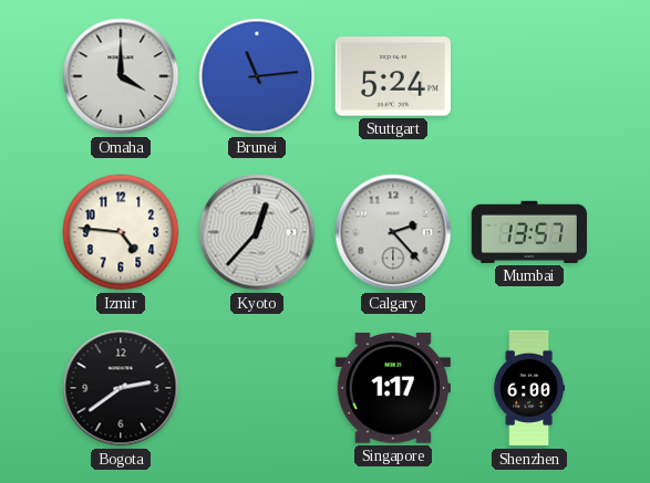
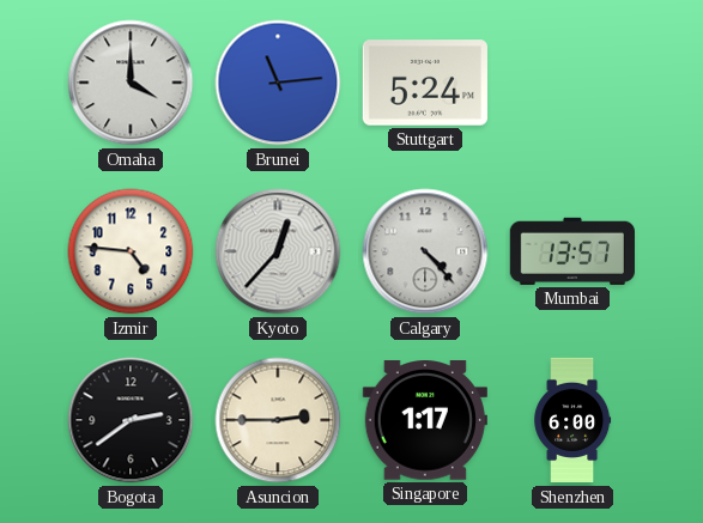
Calgary: 2:23 -> 4:23 (425, 251)
Asuncion: none -> 2:45 (278, 420)
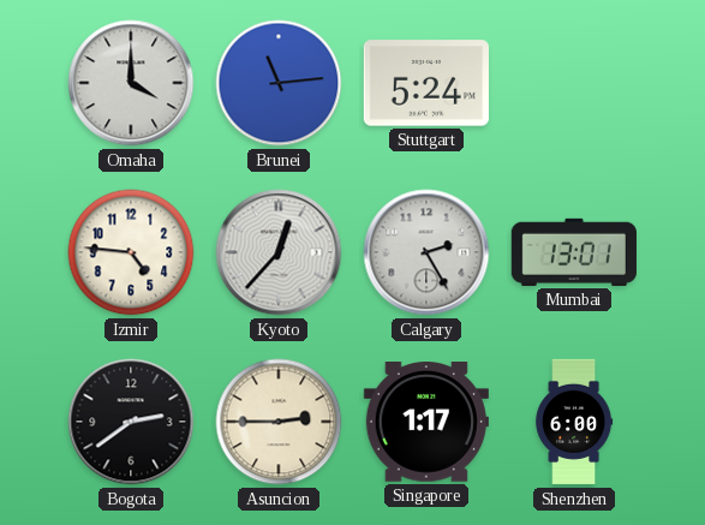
Calgary: 4:23 -> 2:25 (426, 252)
Mumbai: 13:57 -> 13:01 (574, 252)
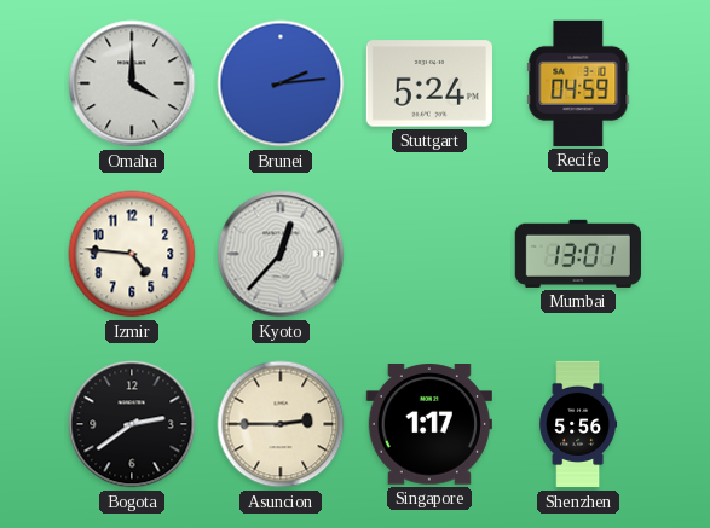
Brunei: 11:14 -> 2:14 (281, 83)
Recife: none -> 04:59 (578, 83)
Calgary: 2:25 -> none (426, 252)
Shenzhen: 6:00 -> 5:56 (578, 424)
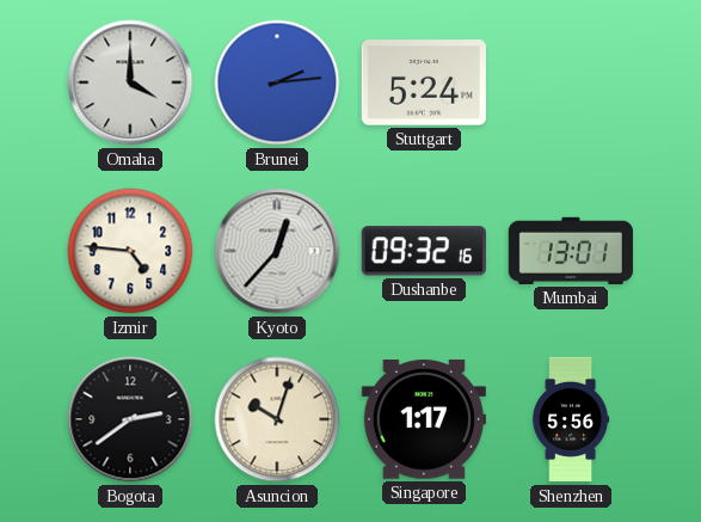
Recife: 04:59 -> none (578, 83)
Dushanbe: none -> 09:32 (424, 251)
Asuncion: 2:45 -> 10:03 (277, 419)
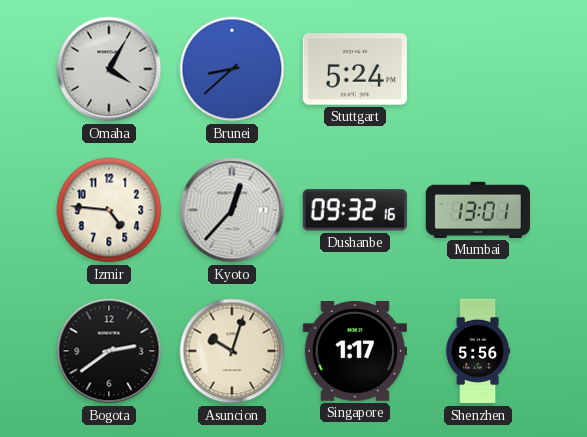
Omaha: 4:00 -> 4:05 (109, 69)
Brunei: 2:14 -> 8:38 (232, 69)
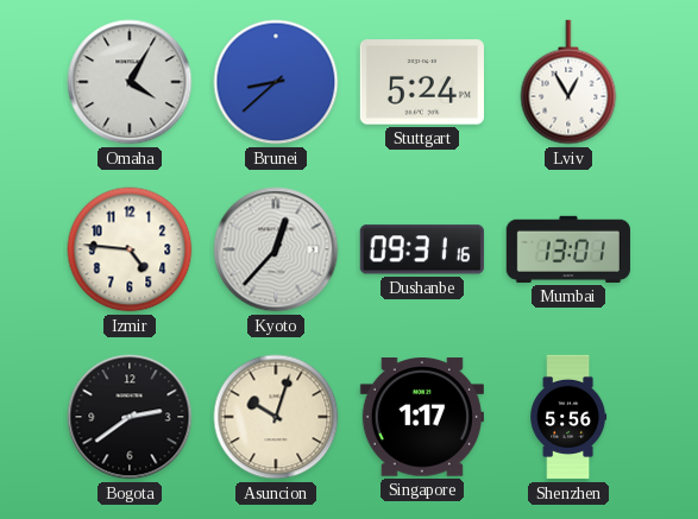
Lviv: none -> 12:55 (568, 82)
Dushanbe: 09:32 -> 09:31 (422, 249)
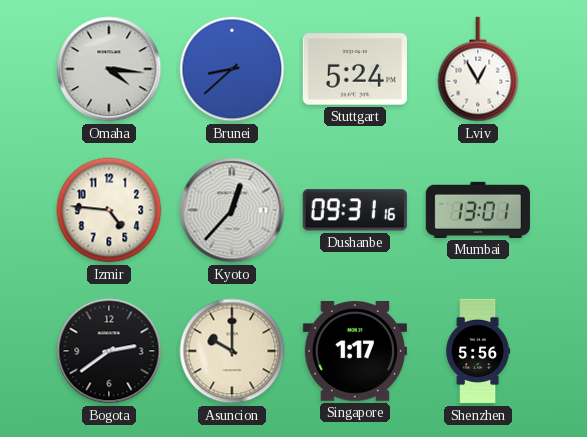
Omaha: 4:05 -> 4:16 (109, 69)
Asuncion: 10:03 -> 10:00 (232, 351)
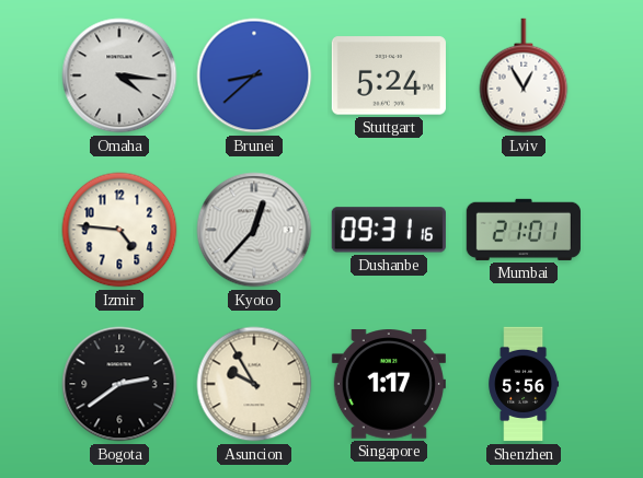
Mumbai: 13:01 -> 21:01 (524, 230)
Asuncion: 10:00 -> 9:55 (254, 384)
